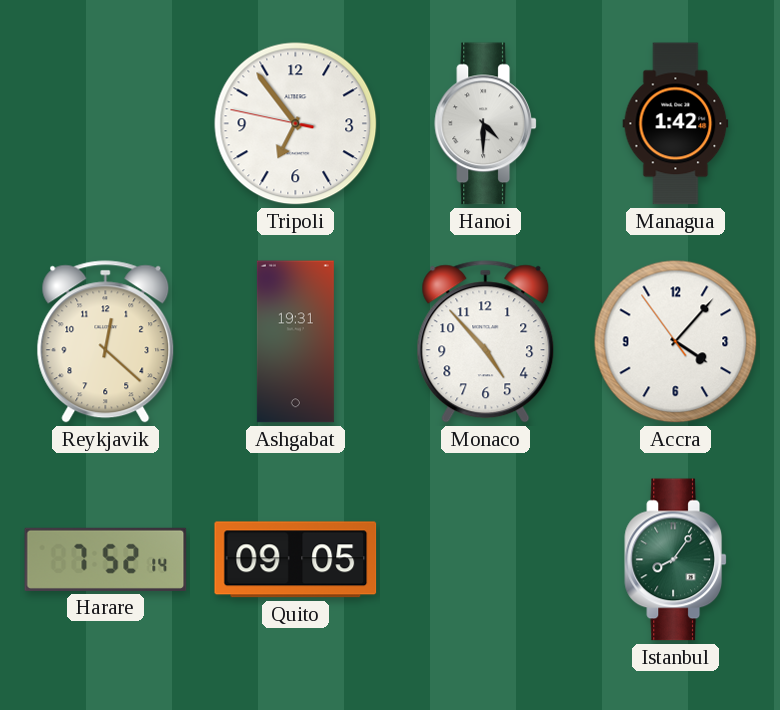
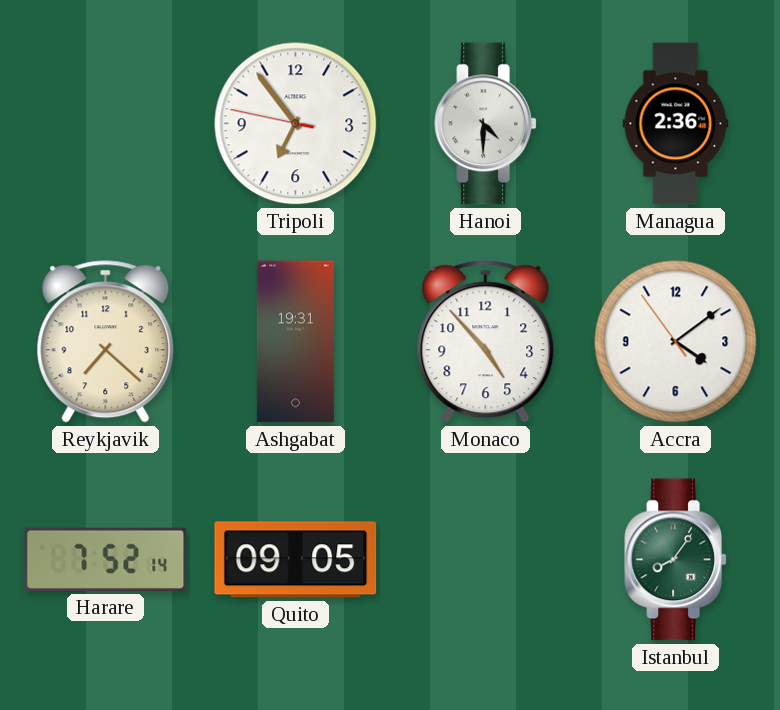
Managua: 1:42 -> 2:36 (676, 124)
Reykjavik: 12:22 -> 7:22 (106, 342)
Accra: 4:06 -> 4:08 (676, 342)
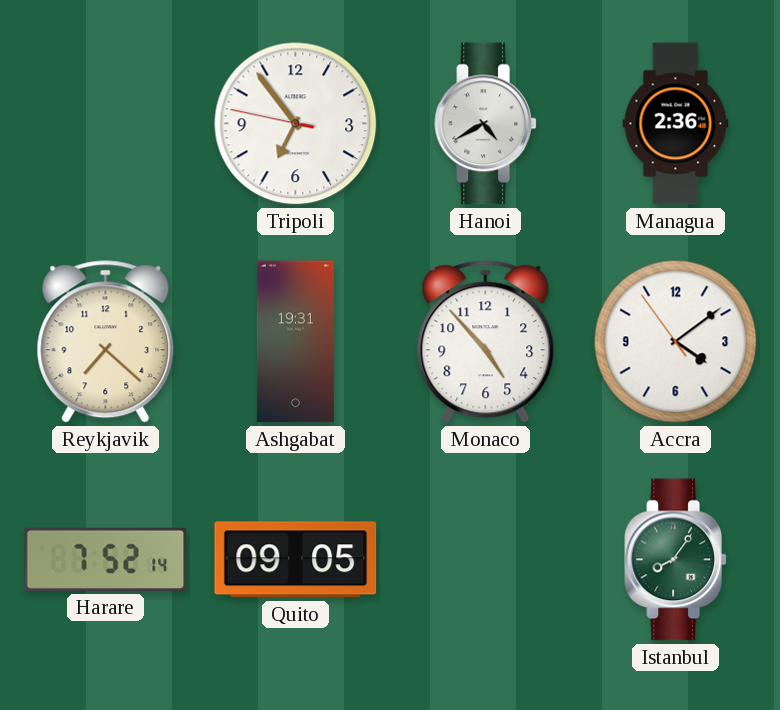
Hanoi: 4:30 -> 4:40 (485, 124)
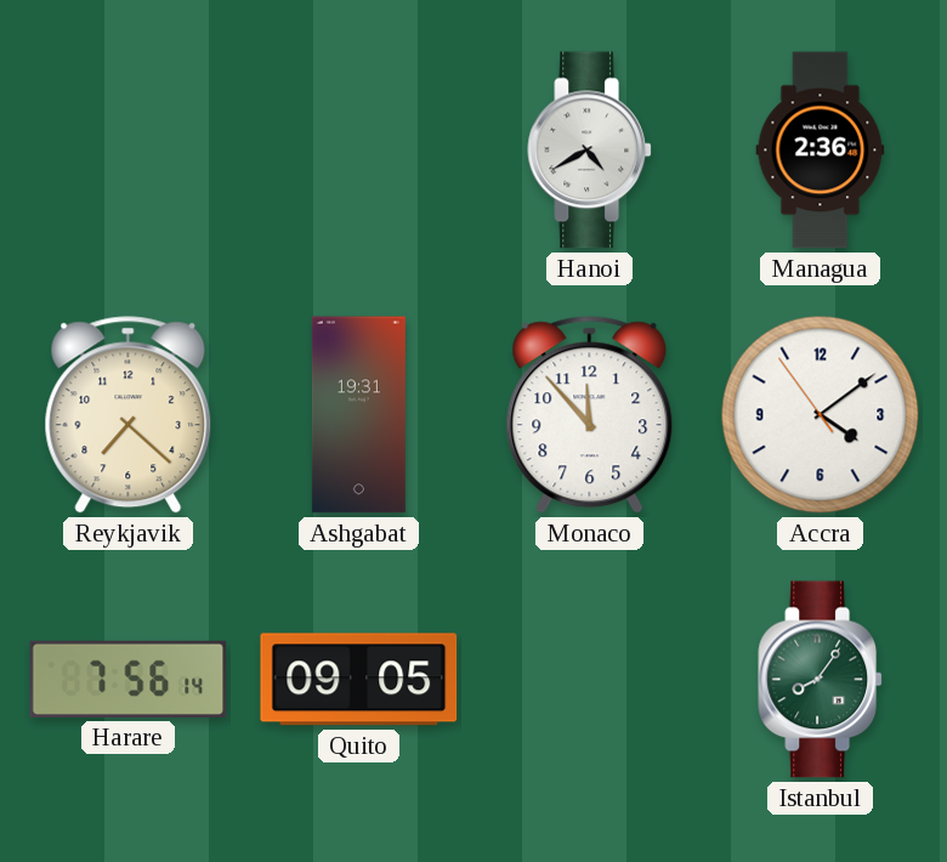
Tripoli: 6:53 -> none (296, 124)
Monaco: 4:53 -> 11:53 (590, 415)
Harare: 7:52 -> 7:56 (129, 679)
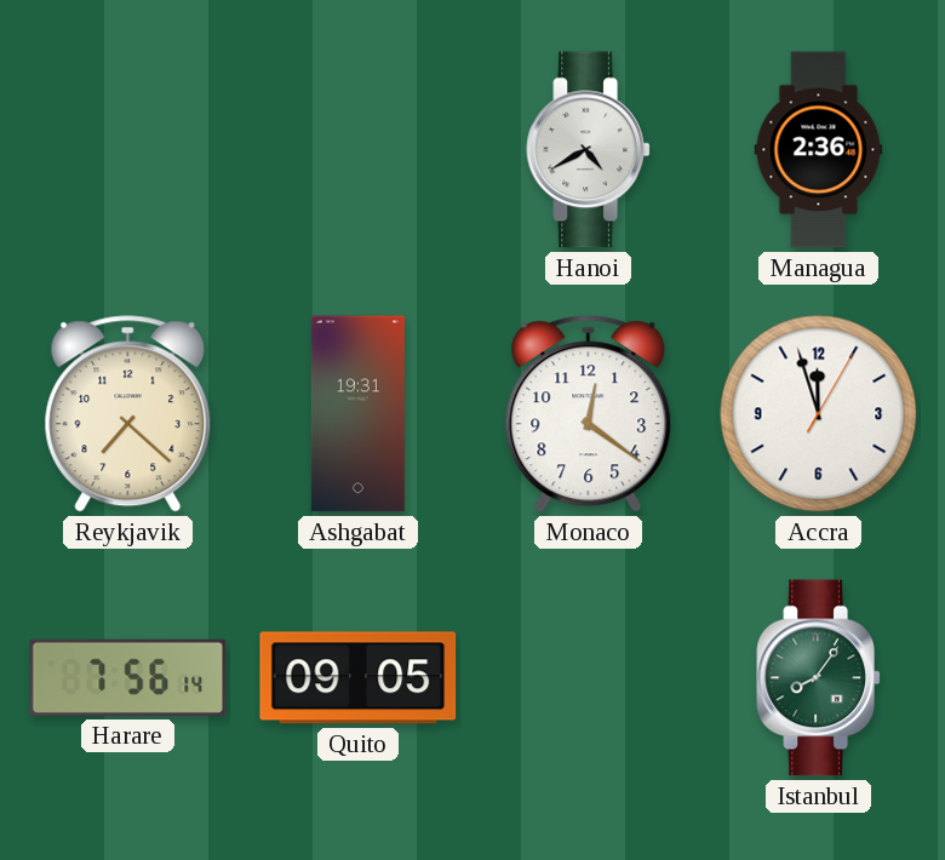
Monaco: 11:53 -> 12:21 (589, 414)
Accra: 4:08 -> 11:57 (819, 414)
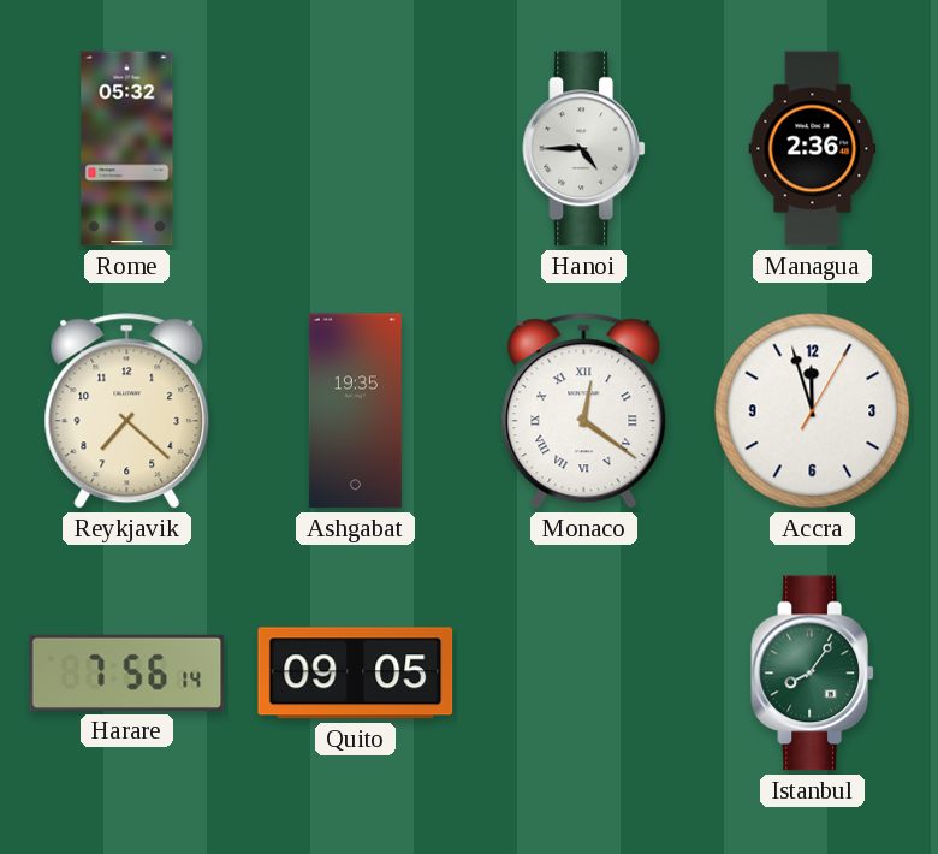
Rome: none -> 05:32 (127, 149)
Hanoi: 4:40 -> 4:45 (583, 149)
Ashgabat: 19:31 -> 19:35 (355, 411)
Monaco numerals: Arabic -> Roman (584, 411)
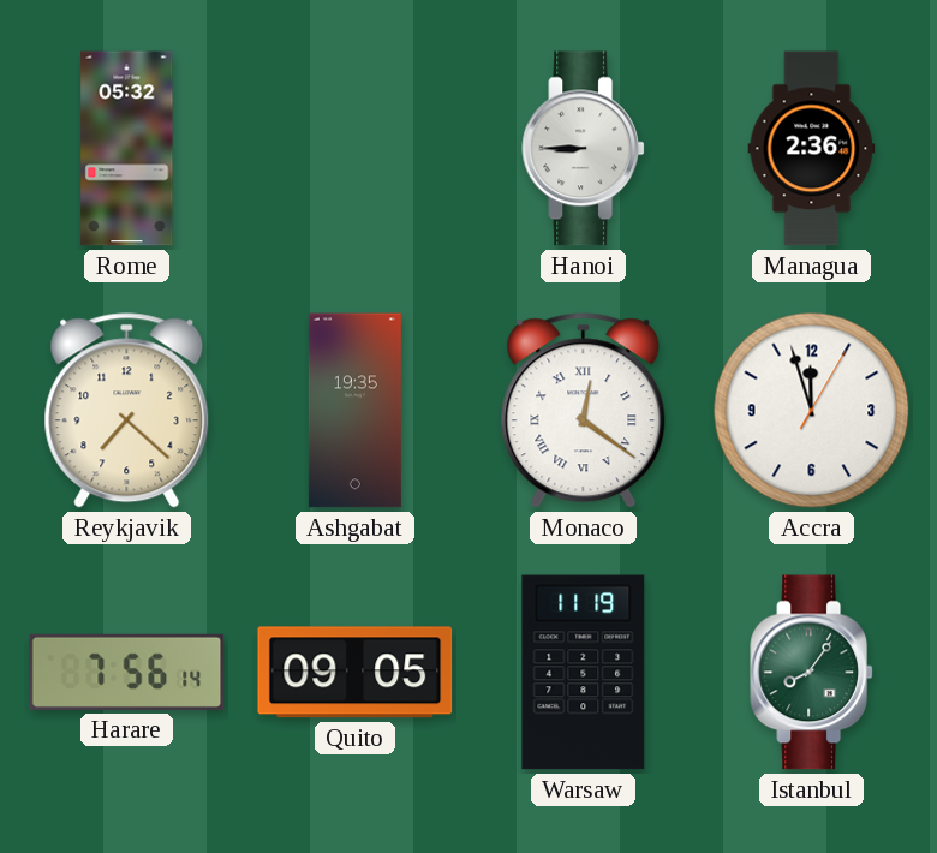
Hanoi: 4:45 -> 8:45 (583, 149)
Warsaw: none -> 11:19 (584, 673)
